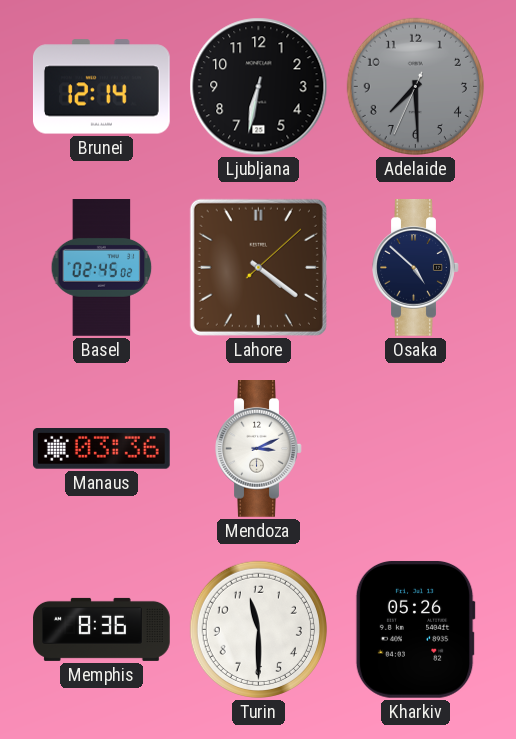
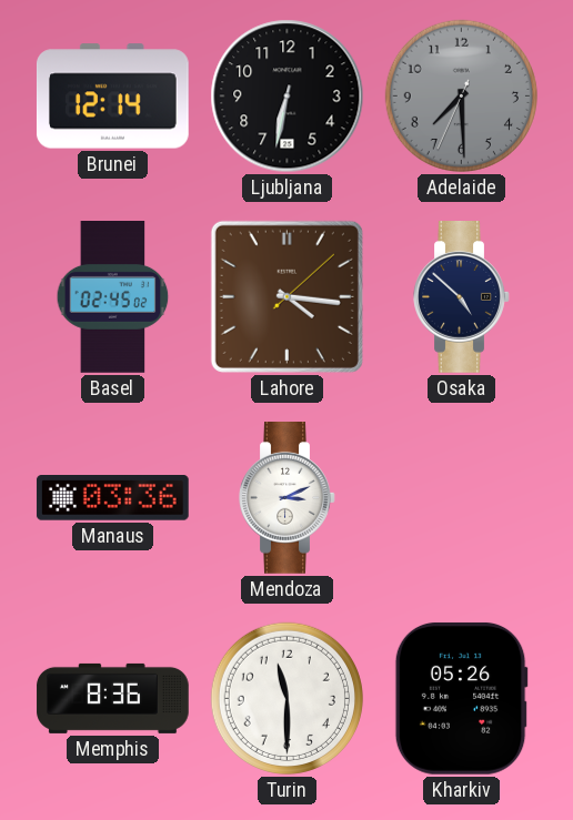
Lahore: 4:21 -> 4:16 (286, 296)
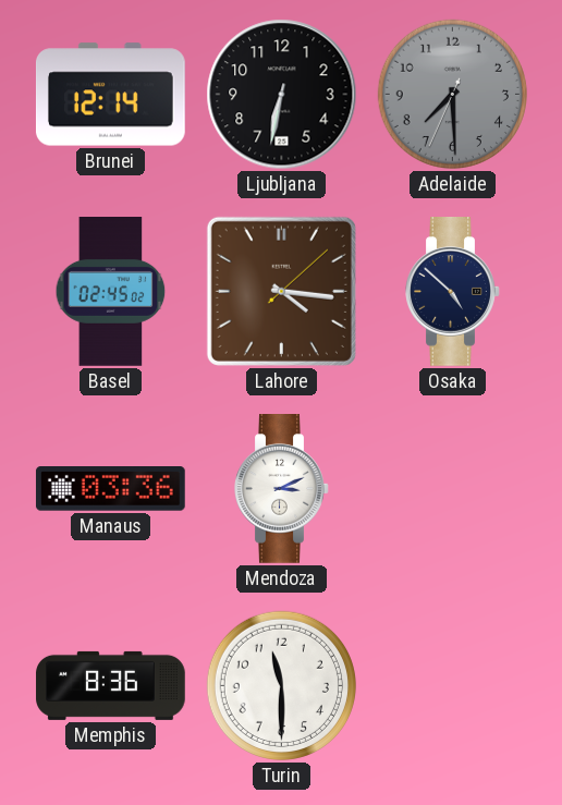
Kharkiv: 05:26 -> none (461, 698)
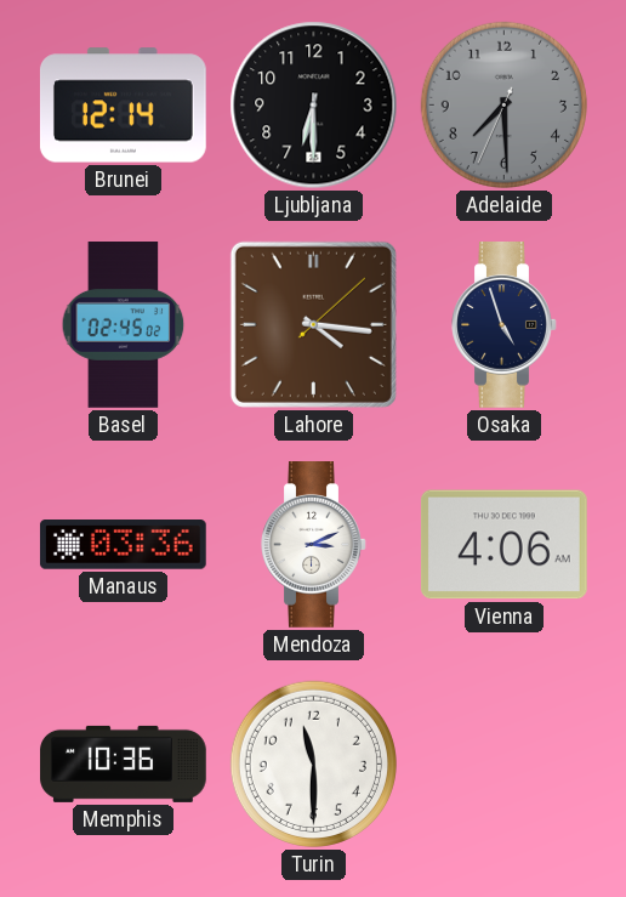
Ljubljana: 6:32 -> 6:30 (314, 106)
Osaka: 4:52 -> 4:57 (505, 325)
Vienna: none -> 4:06 (503, 545)
Memphis: 8:36 -> 10:36 (124, 763)
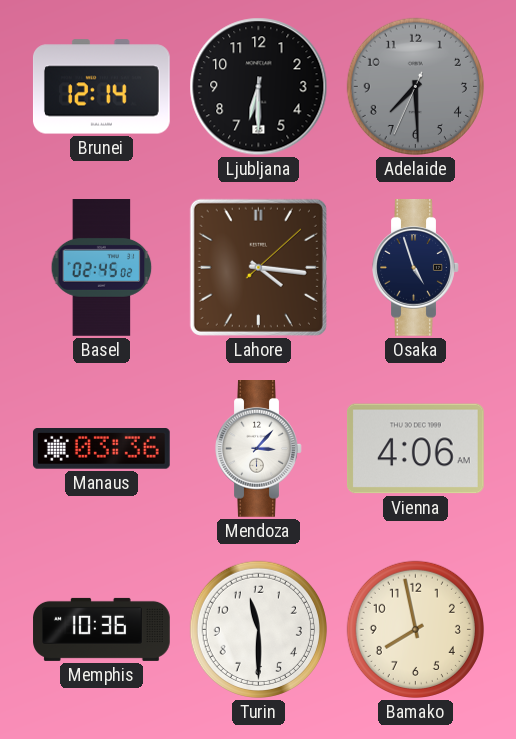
Mendoza: 3:11 -> 3:07 (259, 449)
Bamako: none -> 7:58 (415, 629)
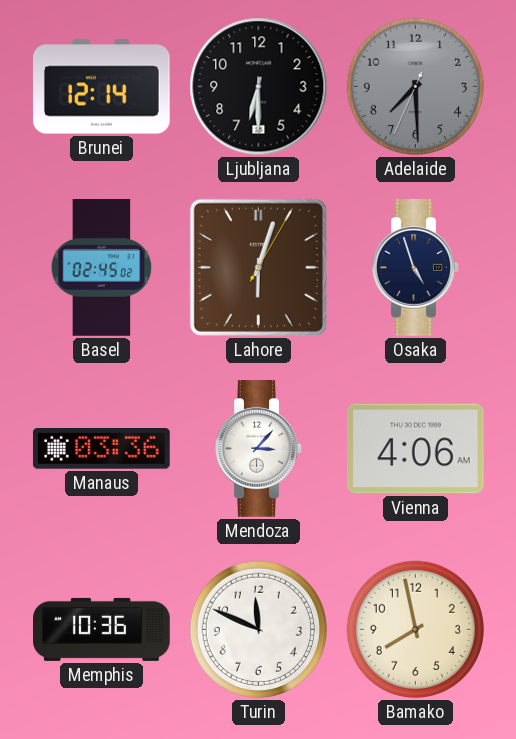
Lahore: 4:16 -> 6:03 (258, 267)
Turin: 11:30 -> 11:49 (258, 629)
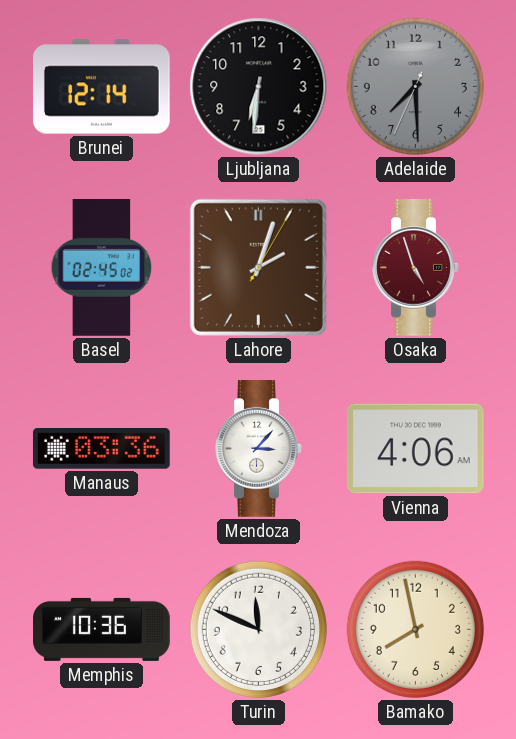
Ljubljana: 6:30 -> 6:31 (259, 87)
Lahore: 6:03 -> 2:03 (258, 267)
Osaka dial: navy -> burgundy (416, 268)
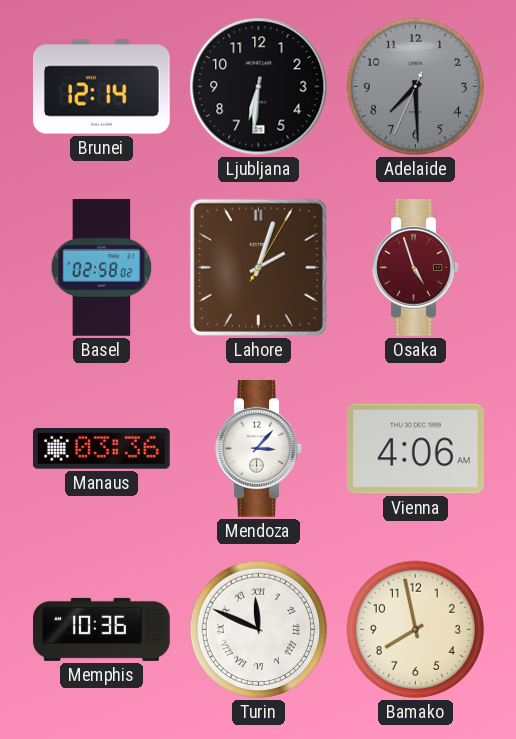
Basel: 02:45 -> 02:58 (102, 268)
Turin numerals: Arabic -> Roman (258, 629)
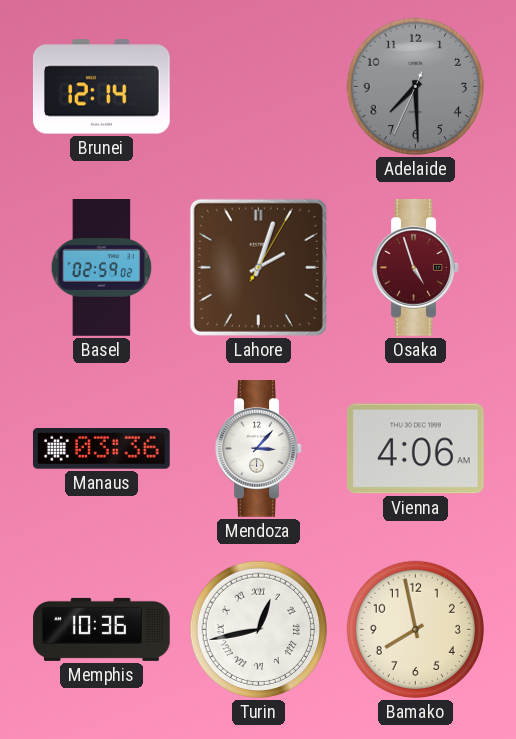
Ljubljana: 6:31 -> none (259, 87)
Basel: 02:58 -> 02:59 (102, 268)
Turin: 11:49 -> 12:43 (258, 629)
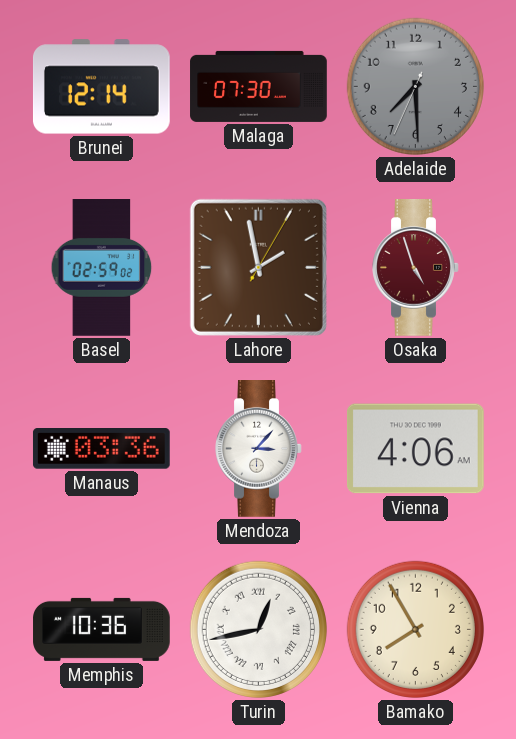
Malaga: none -> 07:30 (259, 86)
Lahore: 2:03 -> 1:58 (258, 267)
Bamako: 7:58 -> 7:55 (415, 629)
